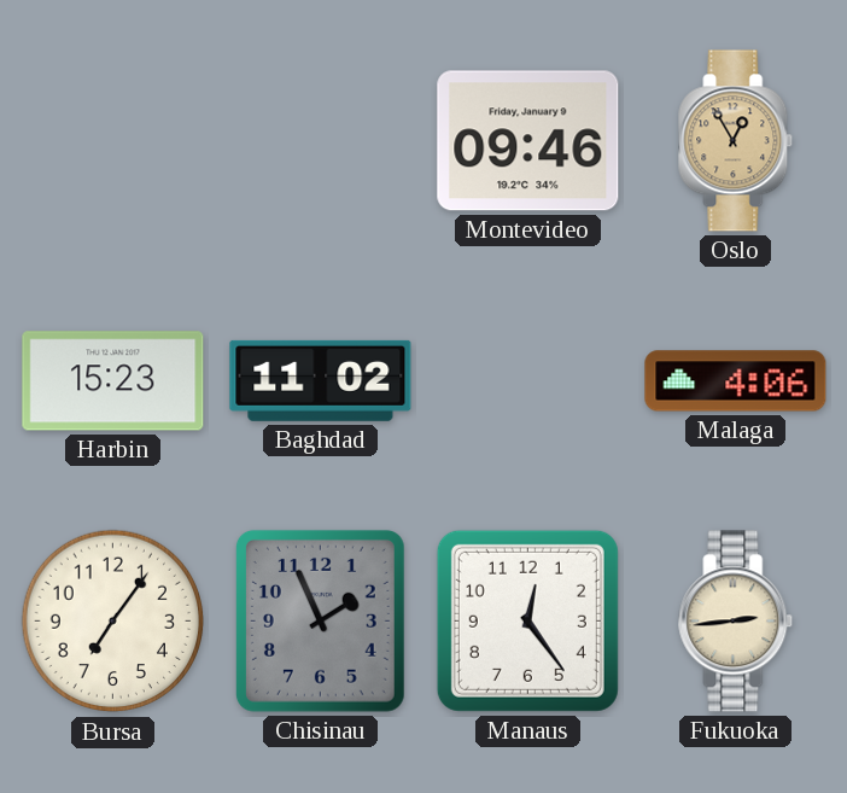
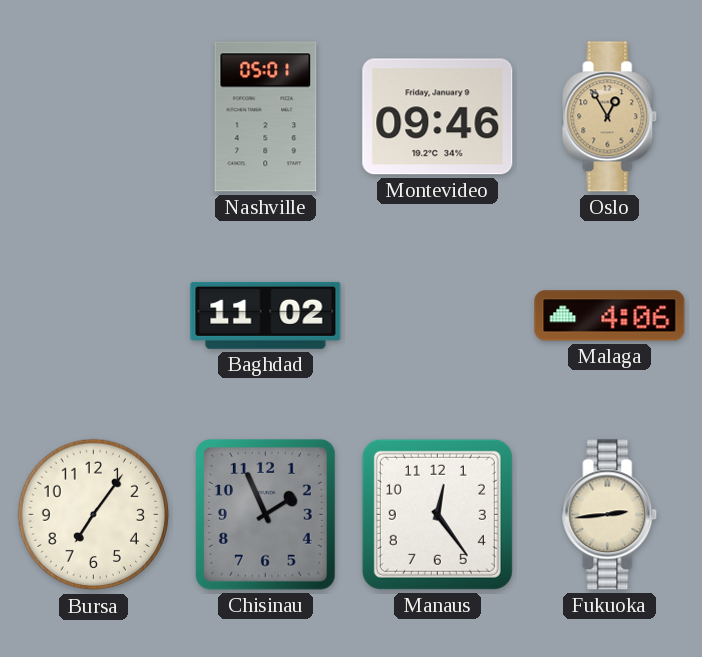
Nashville: none -> 05:01 (266, 117)
Harbin: 15:23 -> none (113, 381)
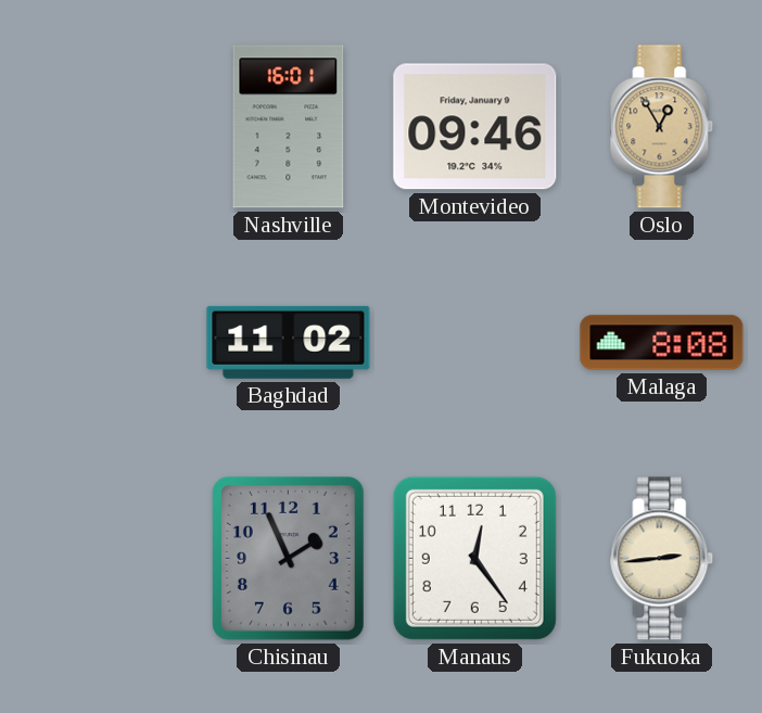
Nashville: 05:01 -> 16:01 (289, 127)
Malaga: 4:06 -> 8:08 (662, 343)
Bursa: 7:06 -> none (94, 515)
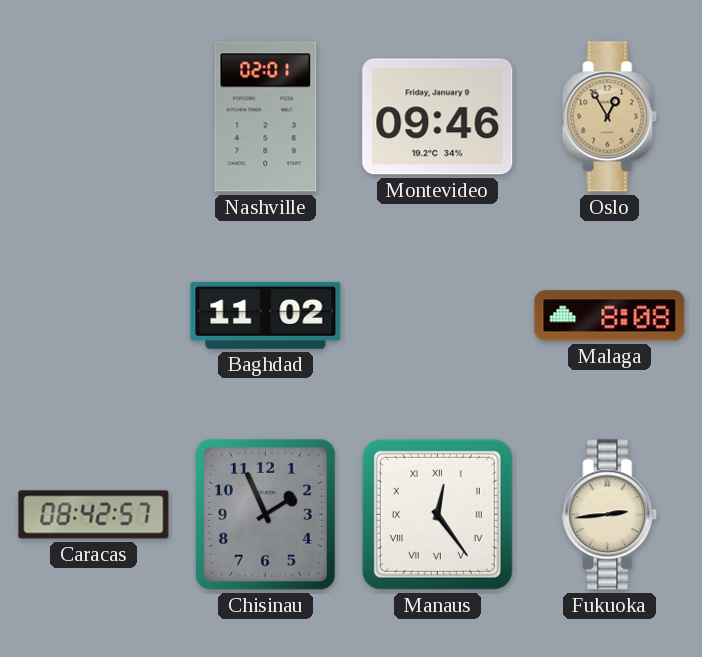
Nashville: 16:01 -> 02:01 (266, 117)
Caracas: none -> 08:42 (94, 515)
Manaus numerals: Arabic -> Roman (437, 514)
